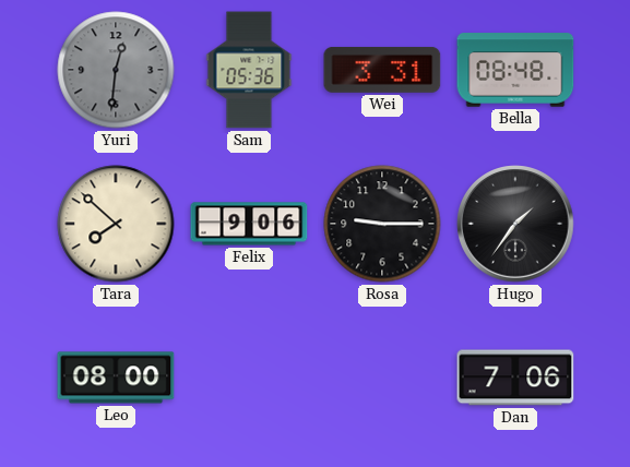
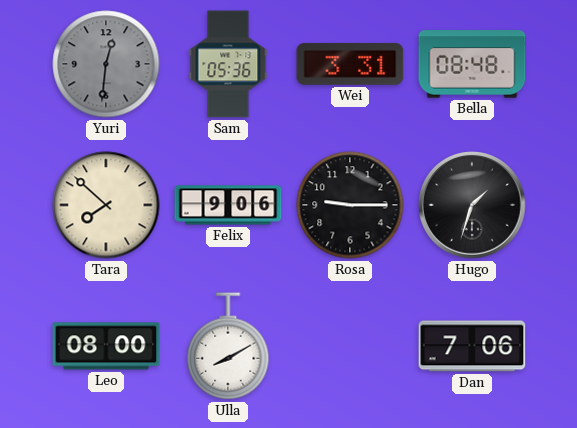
Hugo: 1:36 -> 1:33 (472, 205)
Ulla: none -> 8:10 (228, 346)
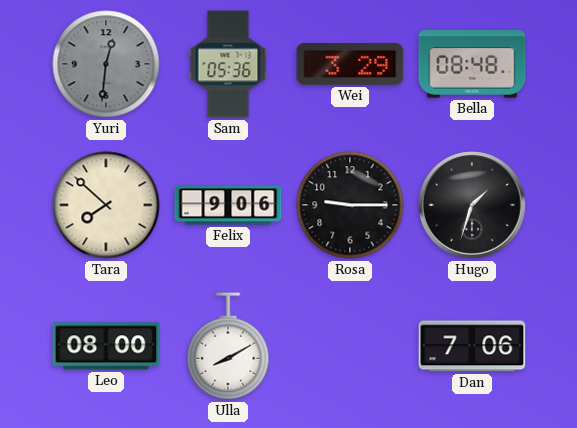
Wei: 3:31 -> 3:29 (350, 64)
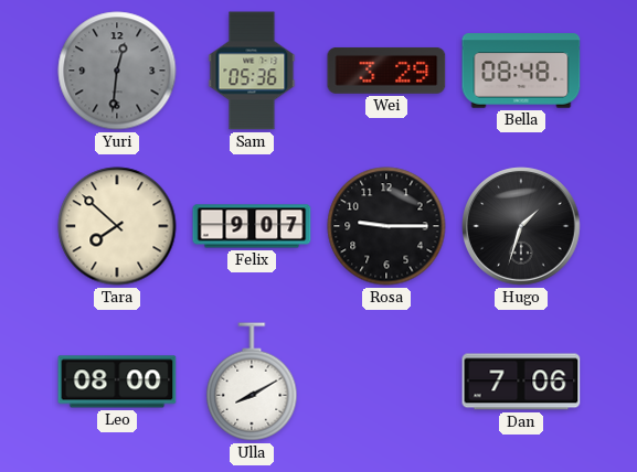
Felix: 9:06 -> 9:07 (252, 226)
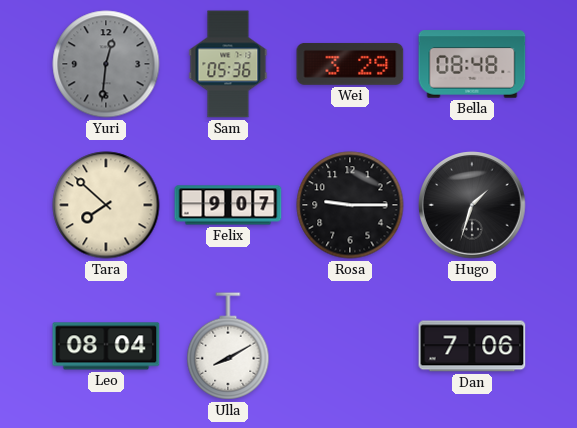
Leo: 08:00 -> 08:04 (106, 346)
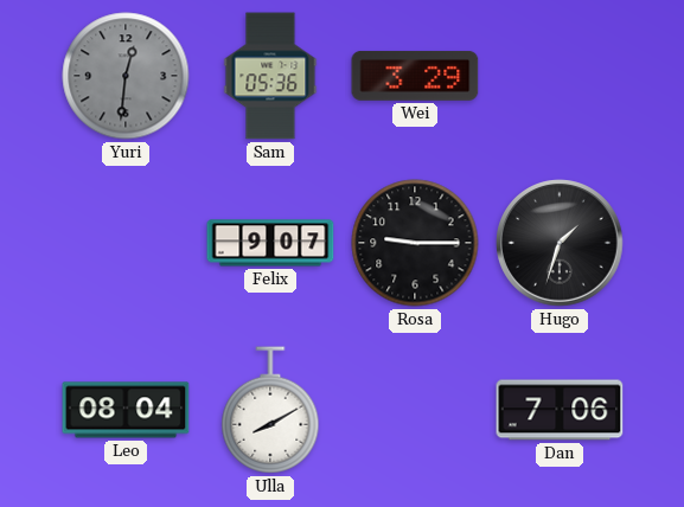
Bella: 08:48 -> none (472, 64)
Tara: 7:52 -> none (106, 205)
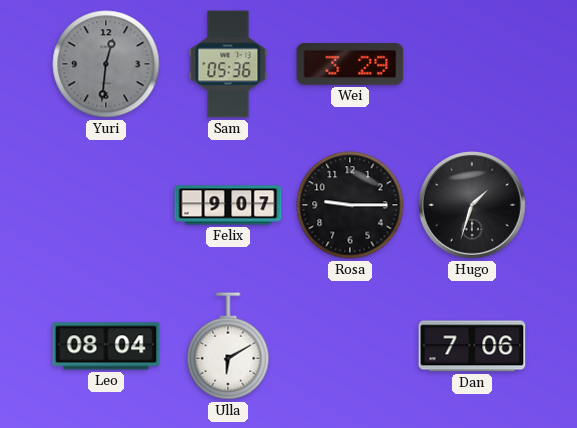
Ulla: 8:10 -> 6:10 (228, 346)
